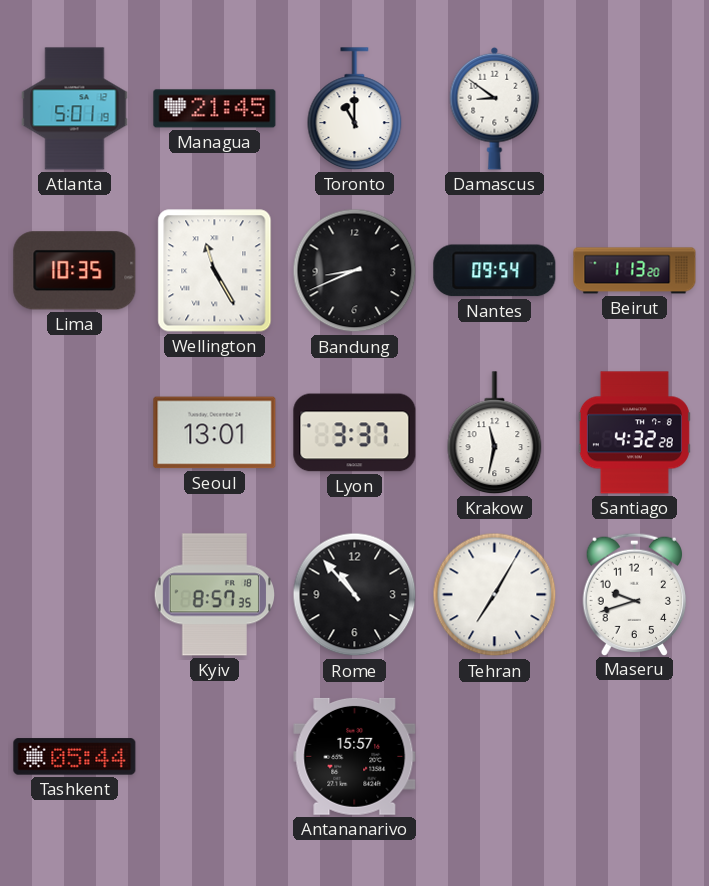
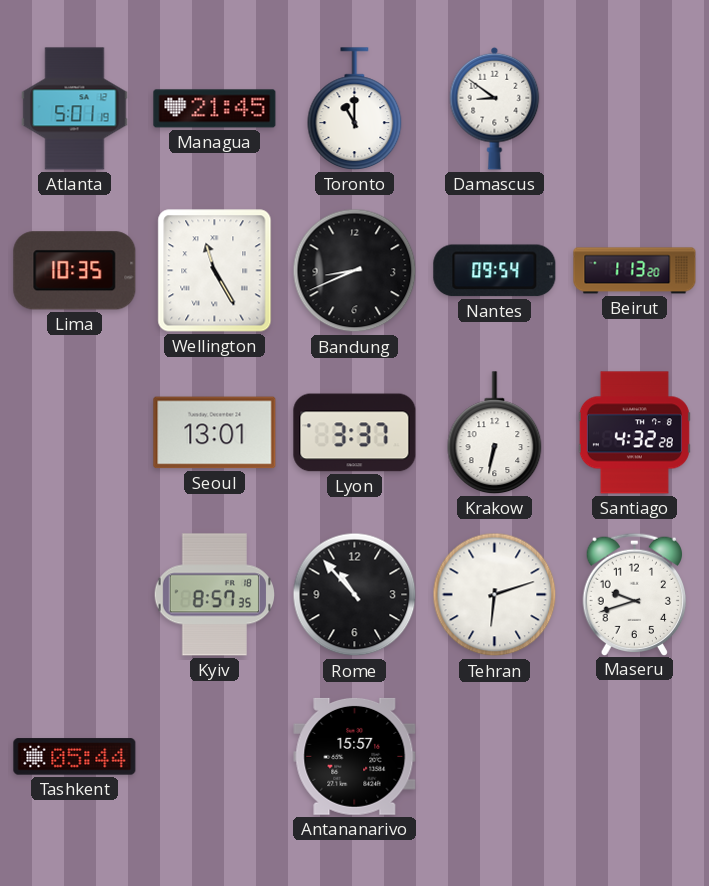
Krakow: 11:32 -> 6:32 (495, 433)
Tehran: 7:05 -> 6:12 (495, 595)
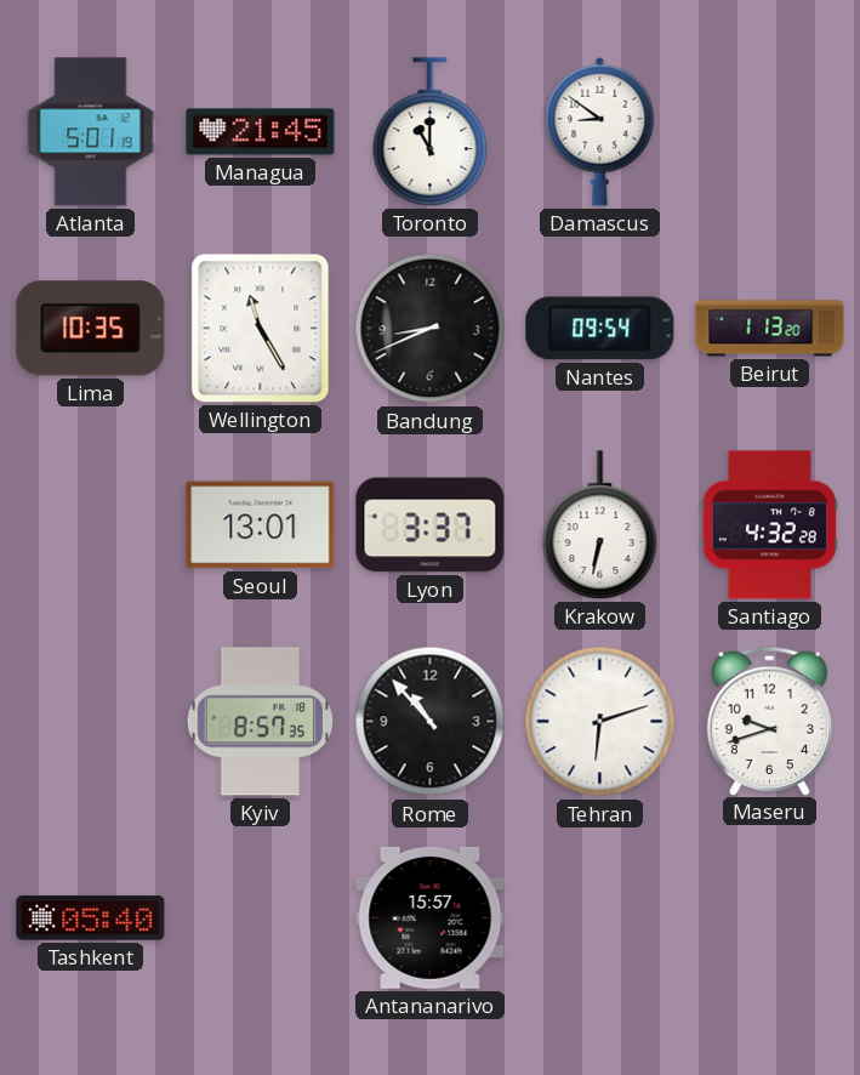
Tashkent: 05:44 -> 05:40 (91, 918)
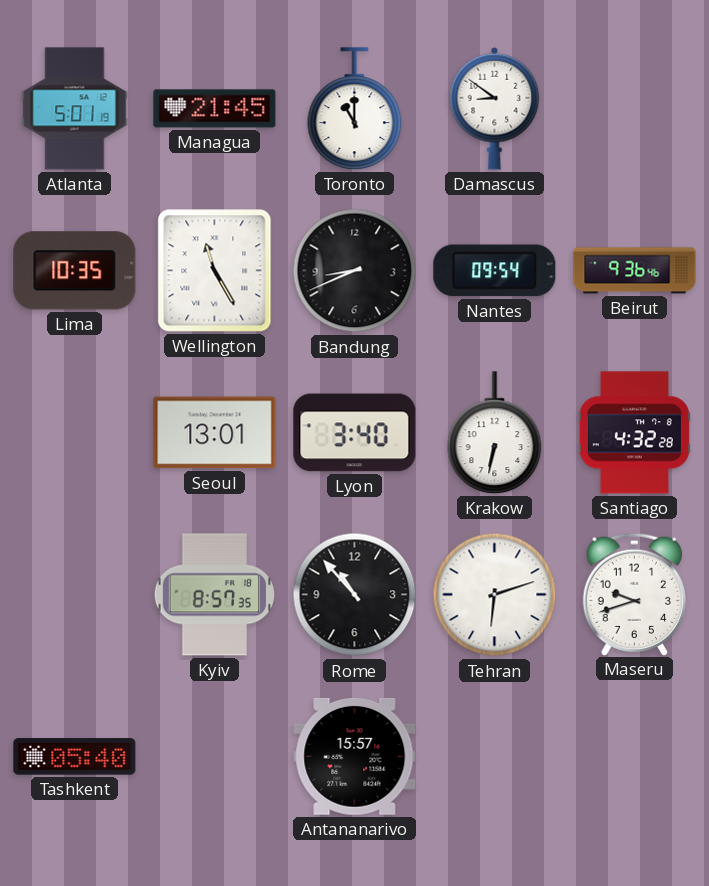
Beirut: 1:13 -> 9:36 (635, 271)
Lyon: 3:37 -> 3:40 (355, 433)
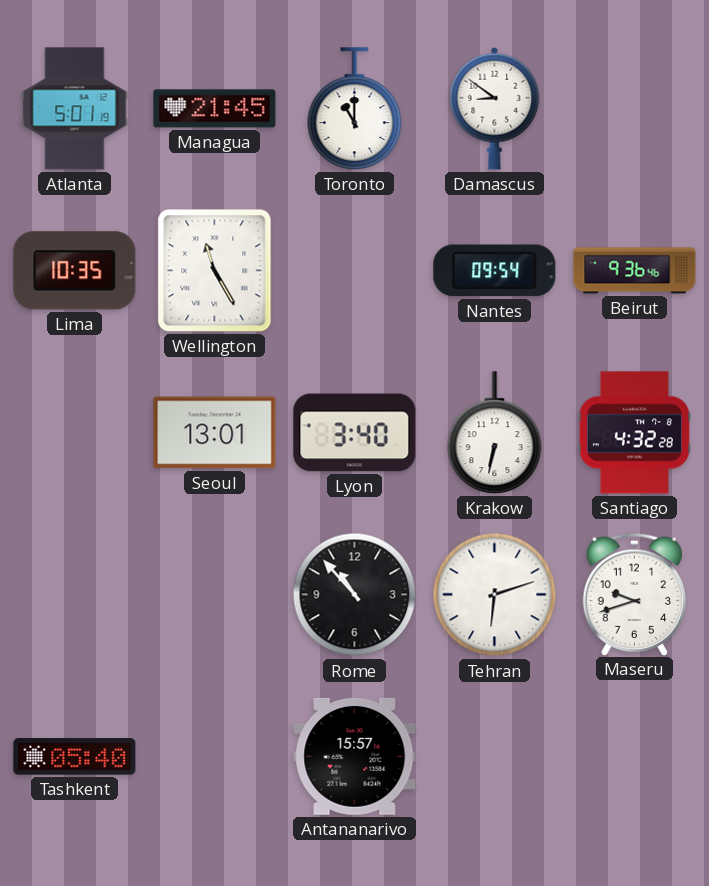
Bandung: 8:41 -> none (355, 271)
Kyiv: 8:57 -> none (214, 595)
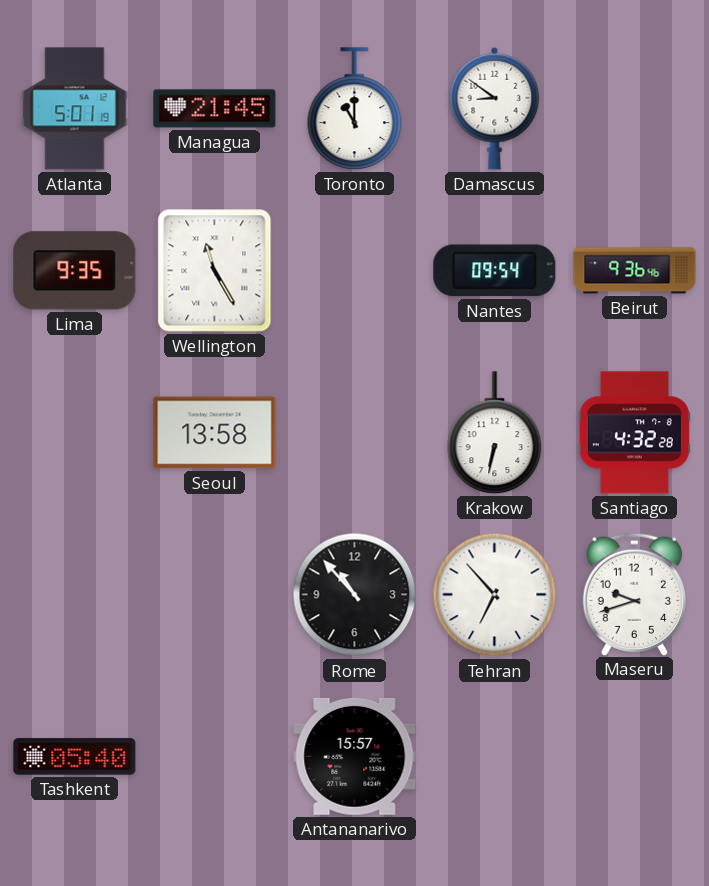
Lima: 10:35 -> 9:35 (75, 271)
Seoul: 13:01 -> 13:58 (215, 433)
Lyon: 3:40 -> none (355, 433)
Tehran: 6:12 -> 6:53 (495, 595)
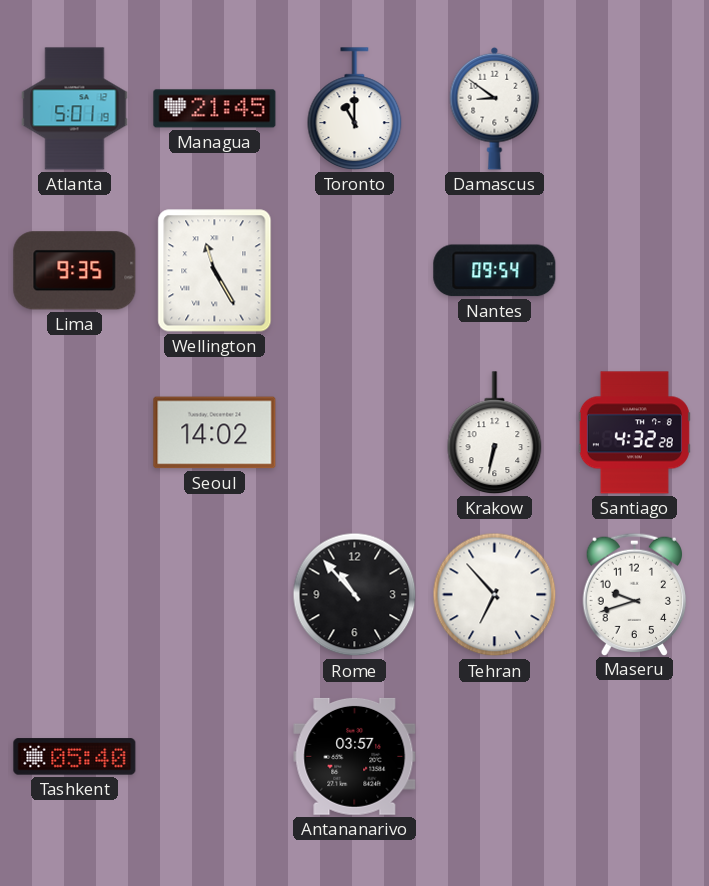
Beirut: 9:36 -> none (635, 271)
Seoul: 13:58 -> 14:02 (215, 433)
Antananarivo: 15:57 -> 03:57 (355, 756)
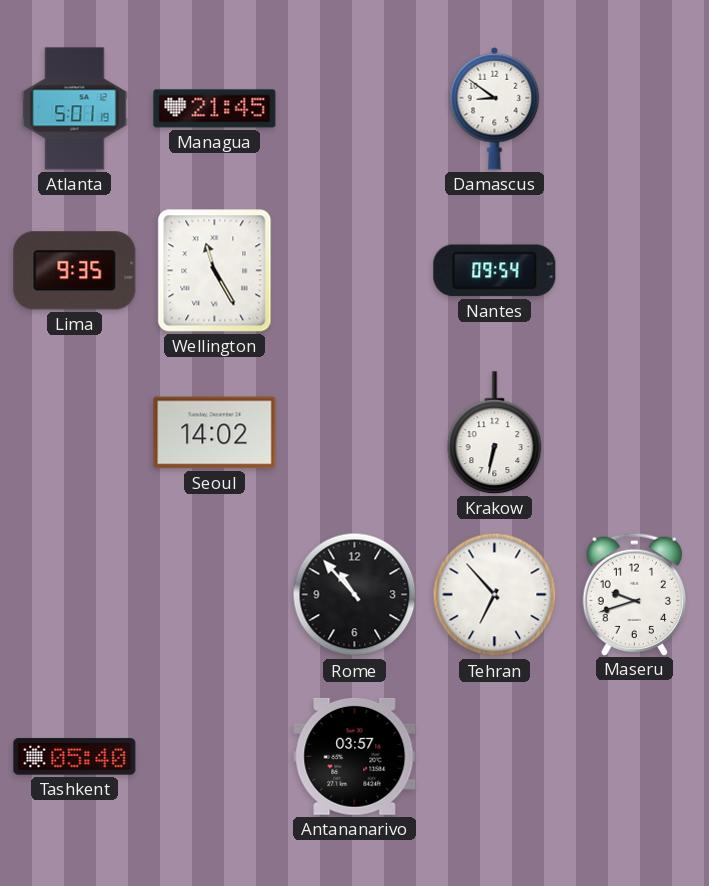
Toronto: 11:00 -> none (355, 109)
Santiago: 4:32 -> none (634, 433)
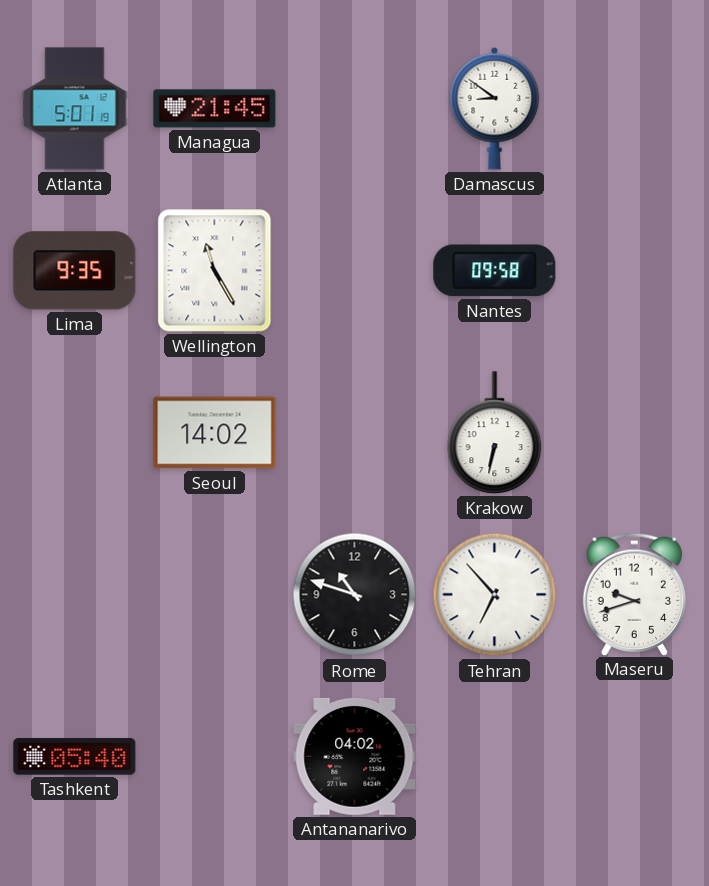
Nantes: 09:54 -> 09:58 (495, 271)
Rome: 10:53 -> 10:48 (355, 595)
Antananarivo: 03:57 -> 04:02 (355, 756)
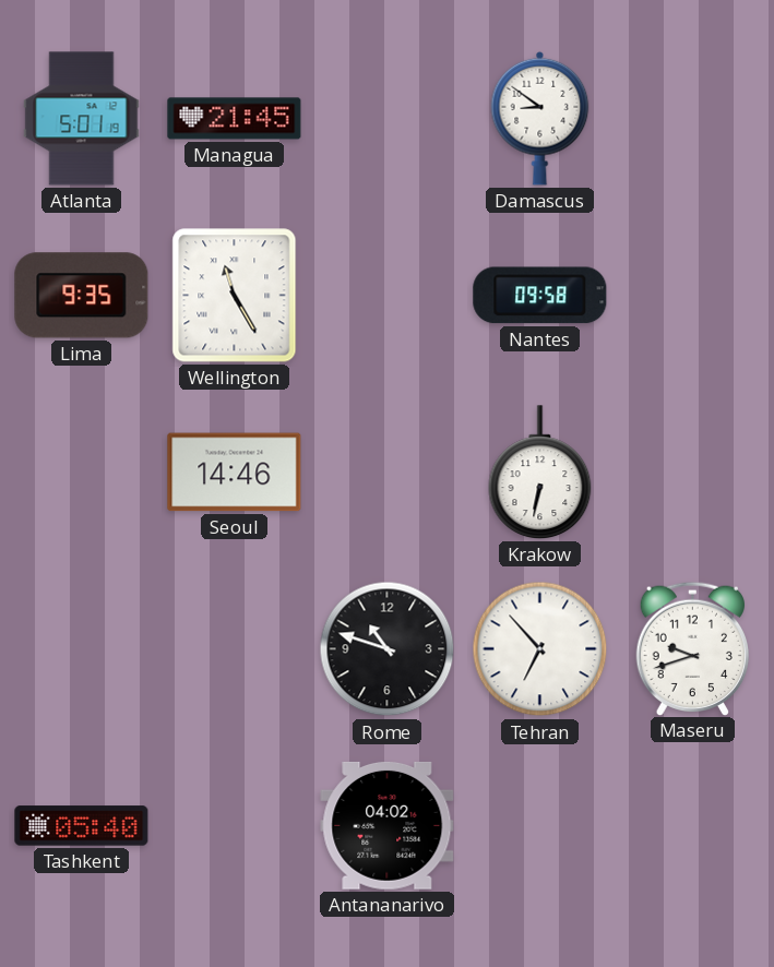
Seoul: 14:02 -> 14:46 (235, 473)
